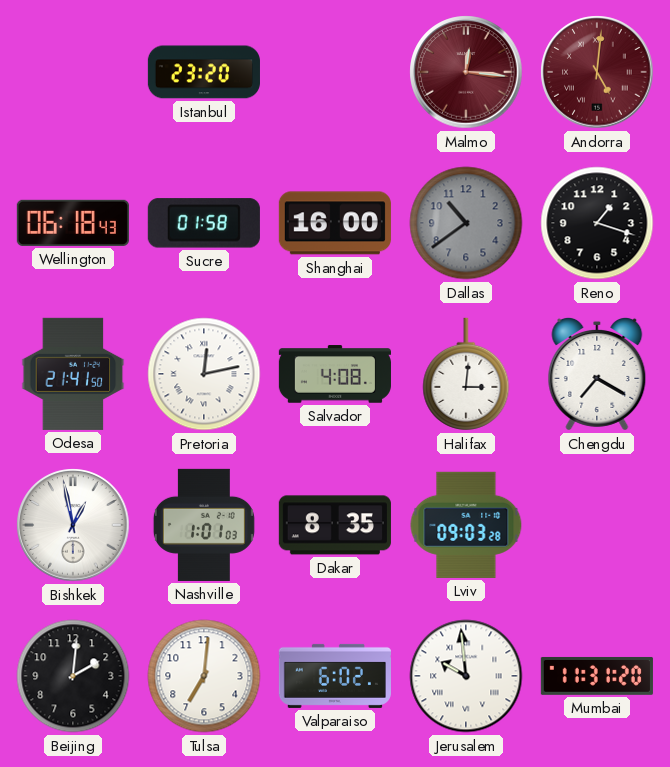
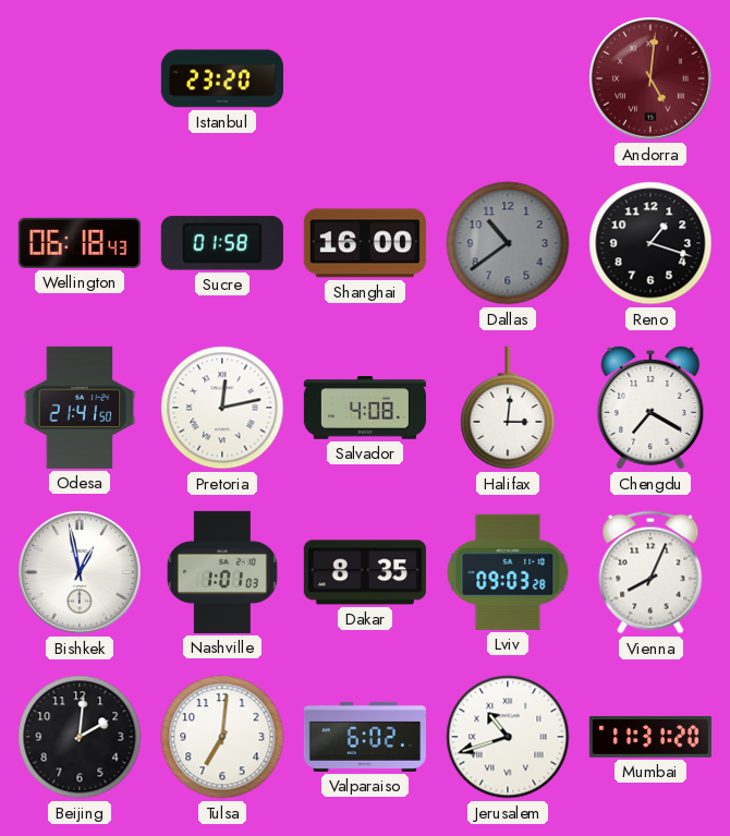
Malmo: 12:16 -> none (466, 72)
Vienna: none -> 8:04 (650, 572)
Jerusalem: 9:59 -> 10:42 (508, 737)
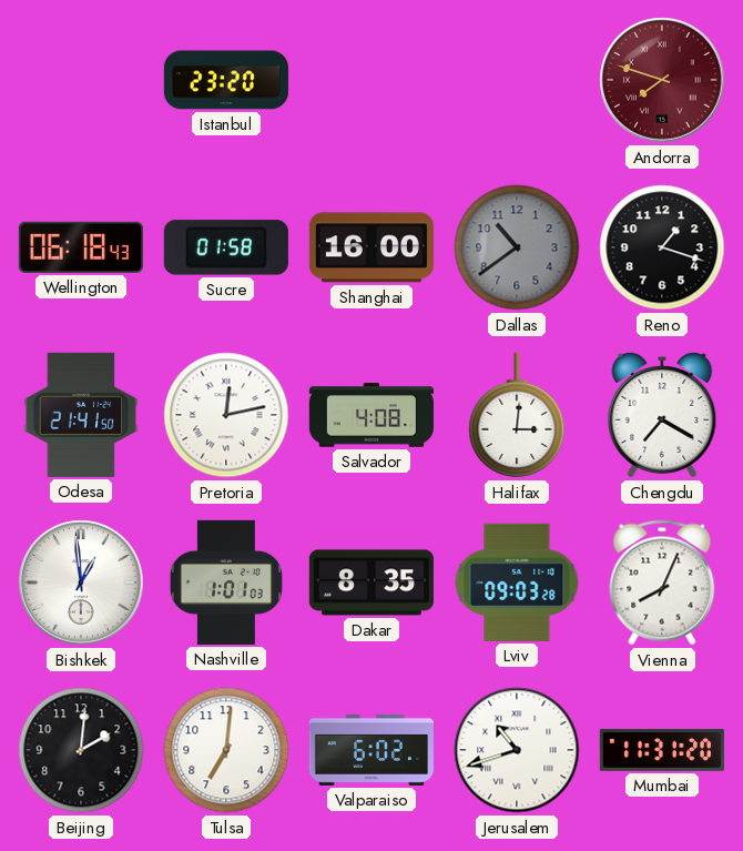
Andorra: 5:01 -> 7:48 (662, 80)
Bishkek: 12:58 -> 12:59 (81, 582)
